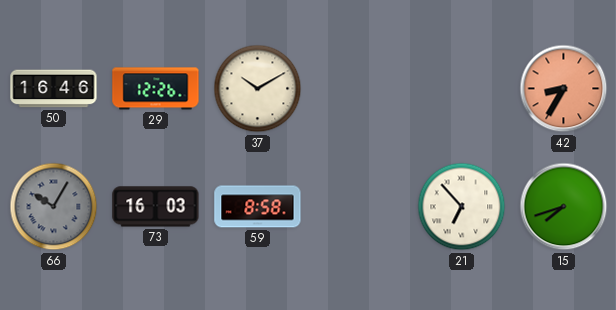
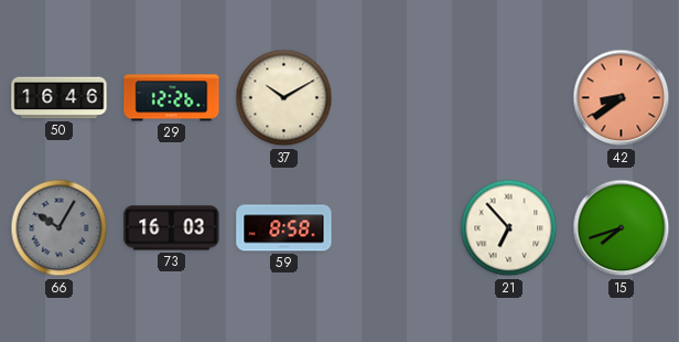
42: 8:35 -> 8:39 (622, 98)
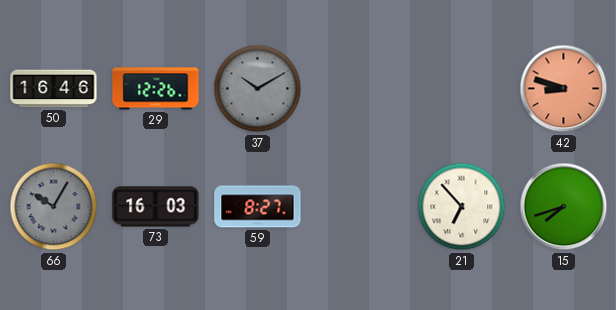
37 dial: cream -> grey (258, 89)
42: 8:39 -> 8:48 (564, 89)
59: 8:58 -> 8:27 (258, 207)
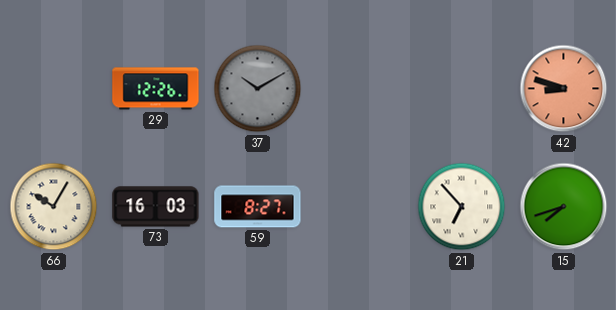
50: 16:46 -> none (54, 89)
66 dial: grey -> cream (54, 207)
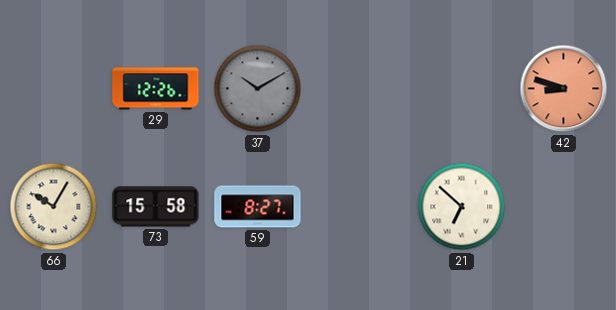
73: 16:03 -> 15:58 (156, 207)
21: 6:53 -> 6:52 (462, 207)
15: 7:42 -> none (564, 207)
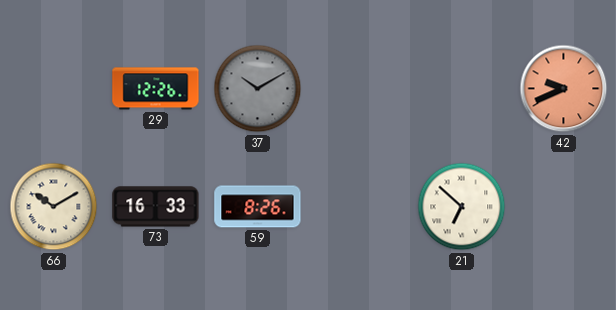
42: 8:48 -> 9:41 (564, 89)
66: 10:05 -> 10:10 (54, 207)
73: 15:58 -> 16:33 (156, 207)
59: 8:27 -> 8:26 (258, 207)
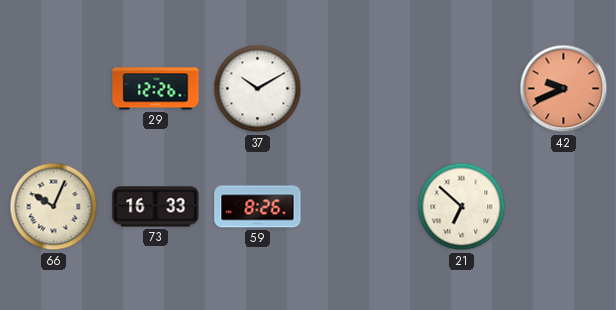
37 dial: grey -> white (258, 89)
66: 10:10 -> 10:04 (54, 207)
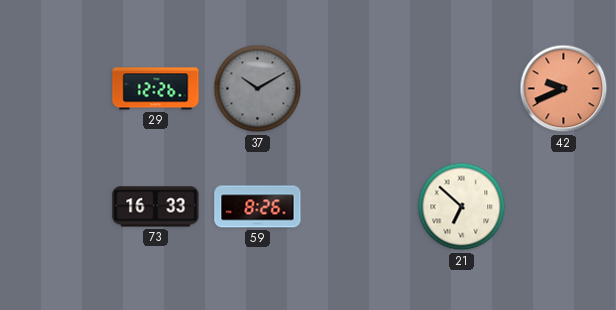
37 dial: white -> grey (258, 89)
66: 10:04 -> none (54, 207)
